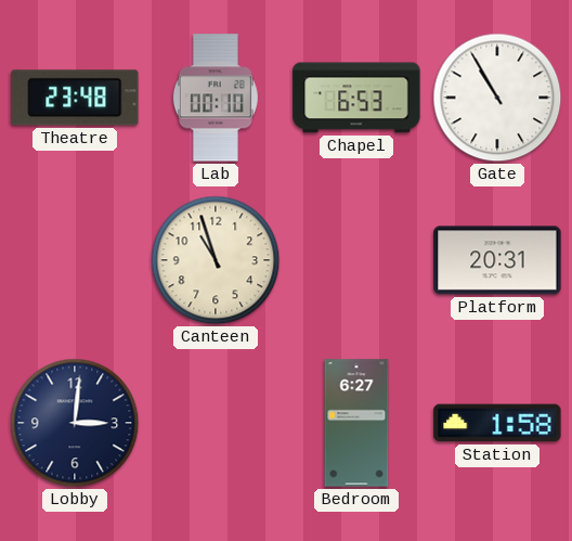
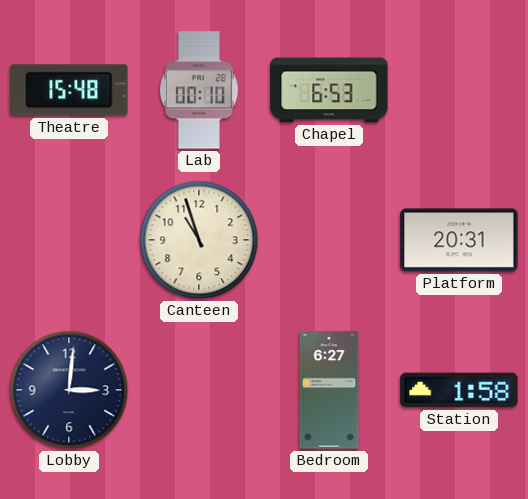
Theatre: 23:48 -> 15:48 (69, 90)
Gate: 10:55 -> none (497, 98)
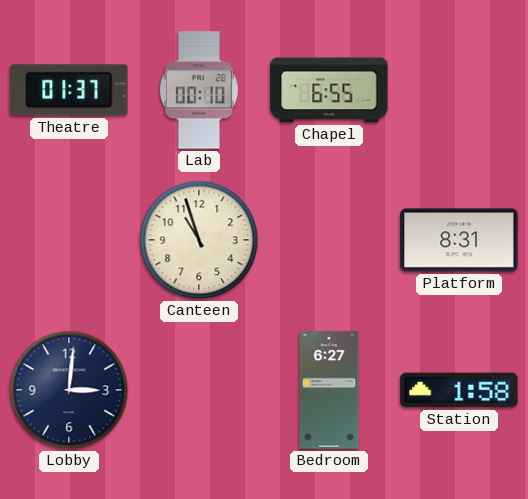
Theatre: 15:48 -> 01:37 (69, 90)
Chapel: 6:53 -> 6:55 (329, 90)
Platform: 20:31 -> 8:31 (459, 240)
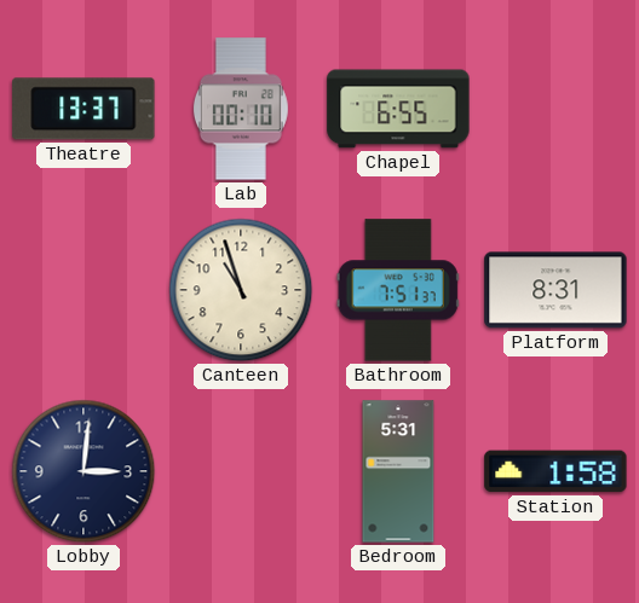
Theatre: 01:37 -> 13:37 (84, 109)
Bathroom: none -> 7:51 (398, 290)
Bedroom: 6:27 -> 5:31 (398, 471)
